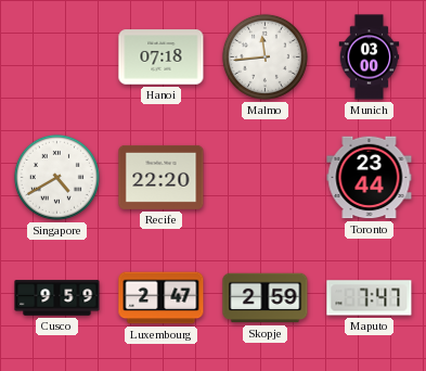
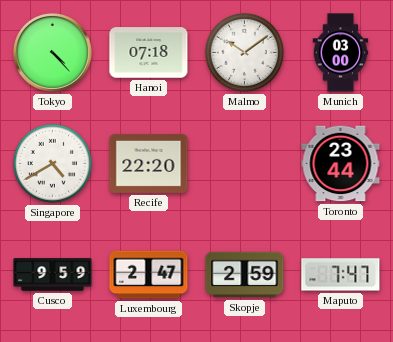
Tokyo: none -> 4:23 (53, 53)
Malmo: 11:44 -> 10:09 (244, 52)
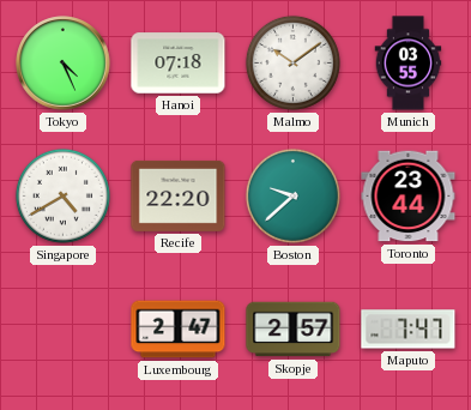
Tokyo: 4:23 -> 4:26 (64, 64)
Munich: 03:00 -> 03:55 (409, 64)
Boston: none -> 9:38 (292, 195)
Cusco: 9:59 -> none (53, 275)
Skopje: 2:59 -> 2:57 (294, 330)
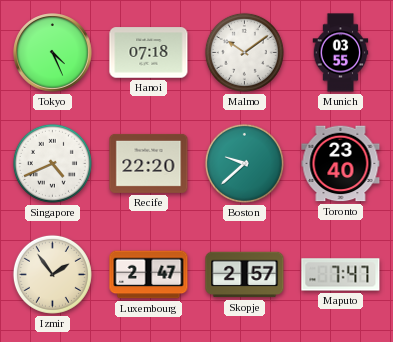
Singapore: 4:40 -> 4:41 (52, 163)
Toronto: 23:44 -> 23:40 (341, 164)
Izmir: none -> 1:54 (52, 274)
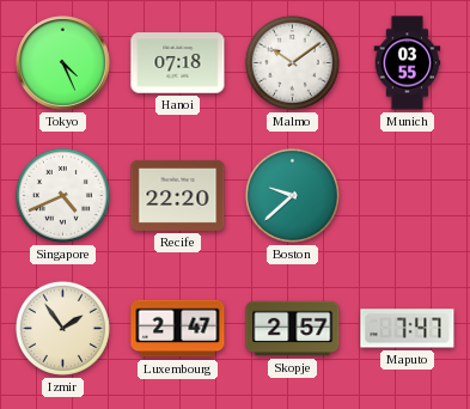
Toronto: 23:40 -> none (341, 164)
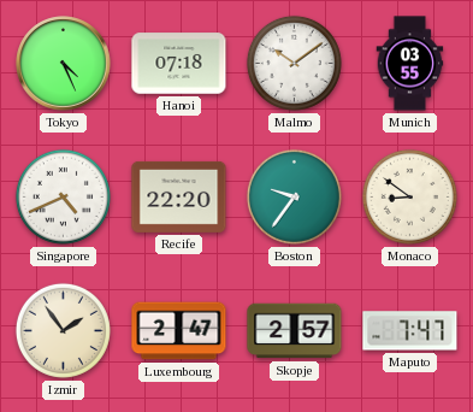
Boston: 9:38 -> 9:36 (294, 196)
Monaco: none -> 8:51 (409, 196)
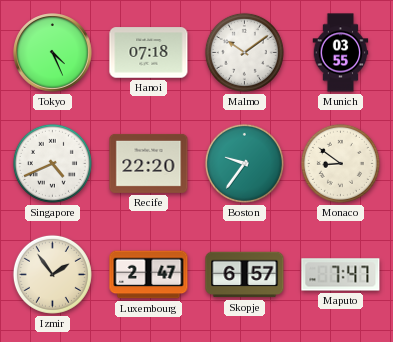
Skopje: 2:57 -> 6:57 (245, 275)
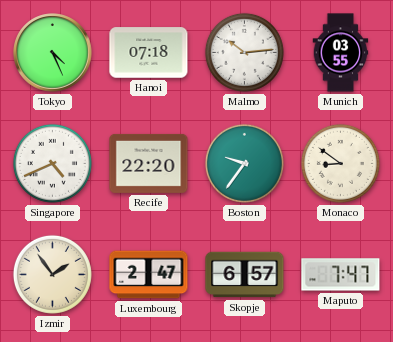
Malmo: 10:09 -> 10:14 (244, 52)
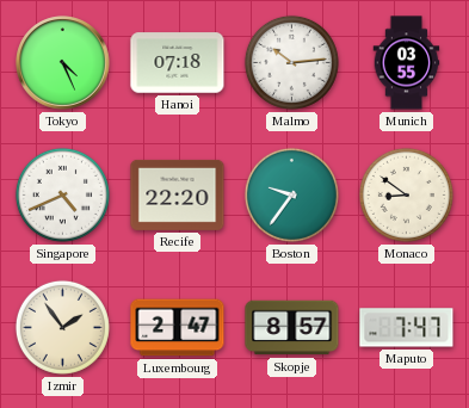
Skopje: 6:57 -> 8:57 (292, 328)
